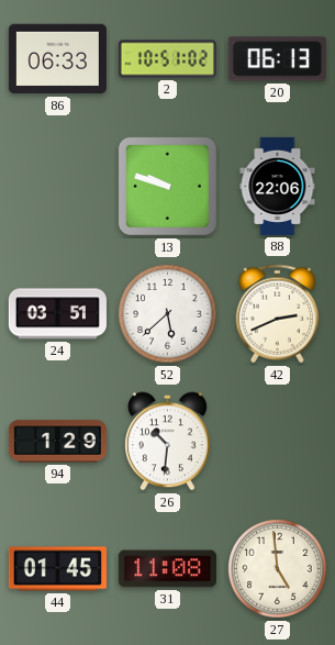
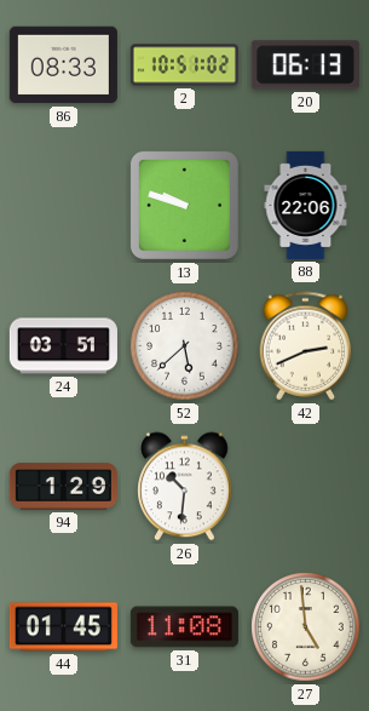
86: 06:33 -> 08:33 (63, 65)
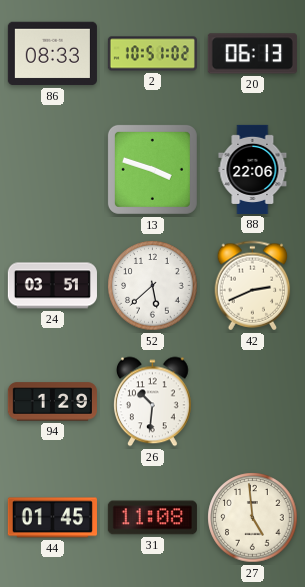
13: 9:48 -> 3:48 (152, 169)
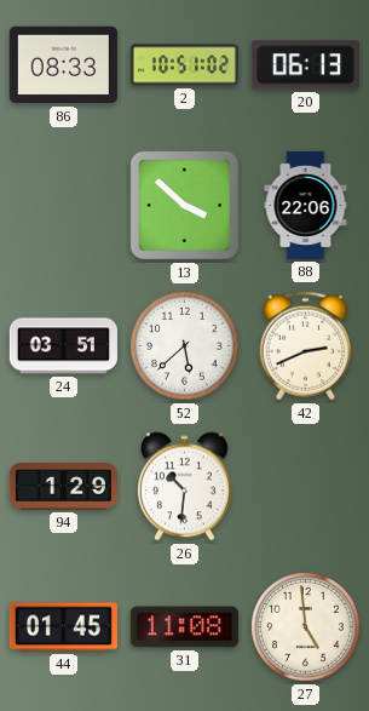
13: 3:48 -> 3:52 (184, 205)
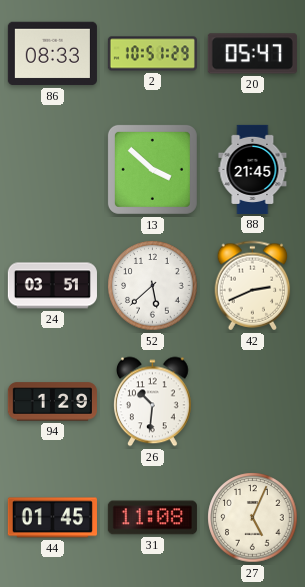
2: 10:51:02 -> 10:51:29 (152, 54)
20: 06:13 -> 05:47 (252, 54)
88: 22:06 -> 21:45 (253, 169)
27: 4:59 -> 5:04 (253, 518)
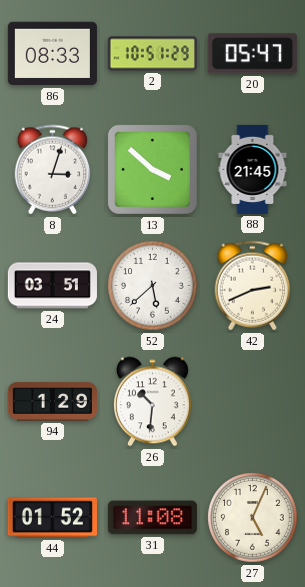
8: none -> 3:03 (53, 170)
44: 01:45 -> 01:52 (52, 518)
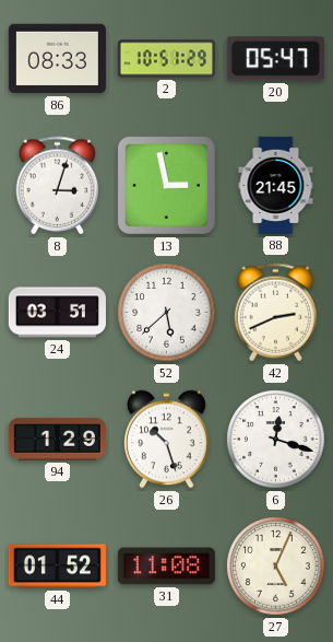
13: 3:52 -> 2:58 (166, 185)
26: 10:31 -> 10:27 (167, 440)
6: none -> 12:18 (276, 440)
